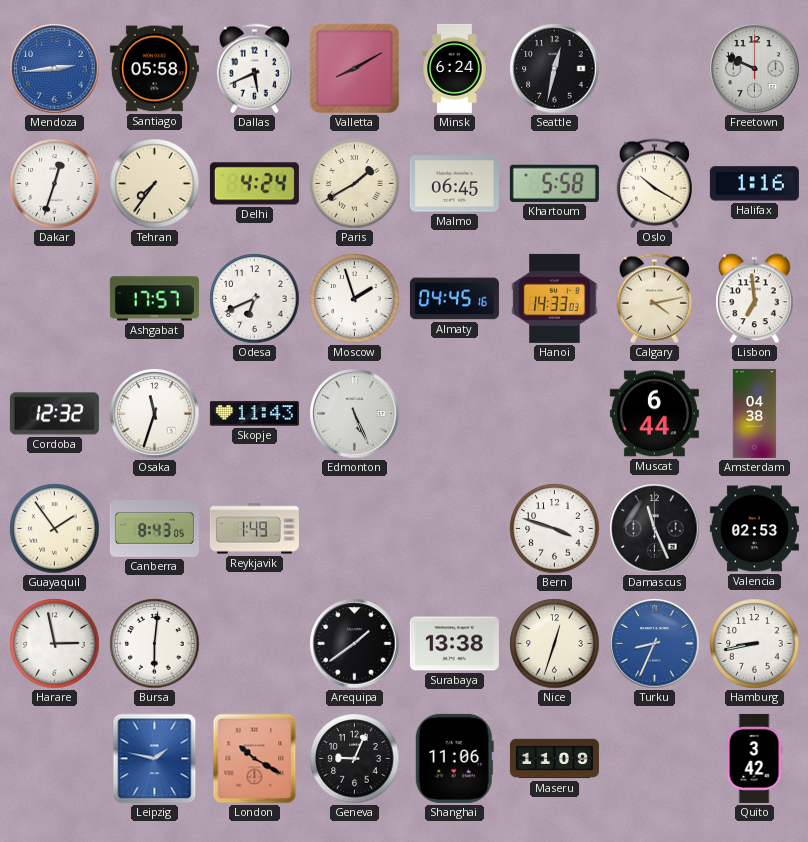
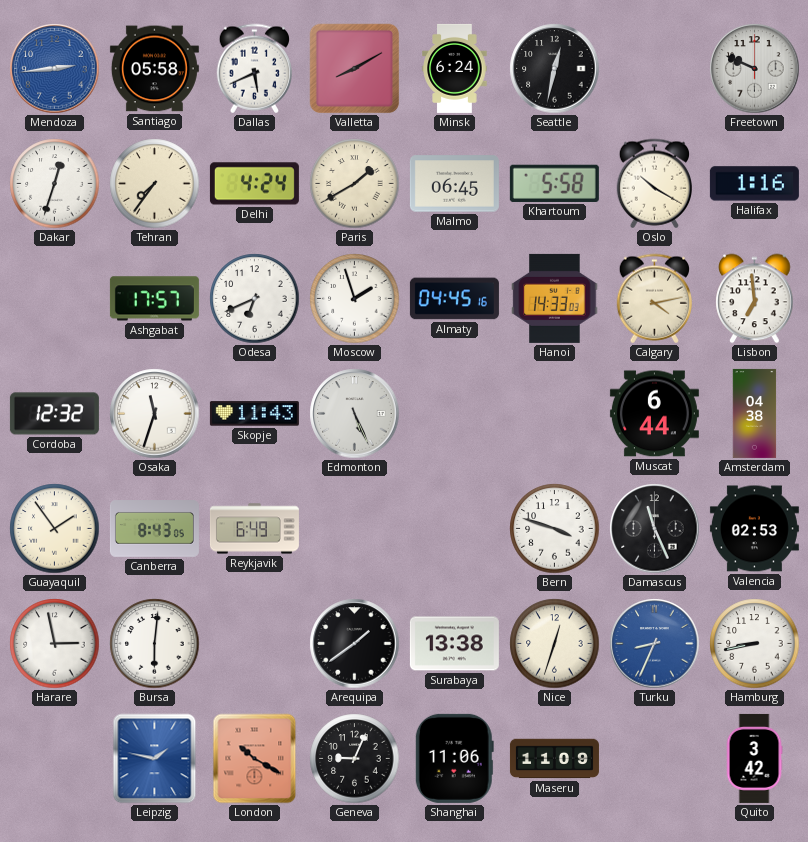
Reykjavik: 1:49 -> 6:49 (254, 529)
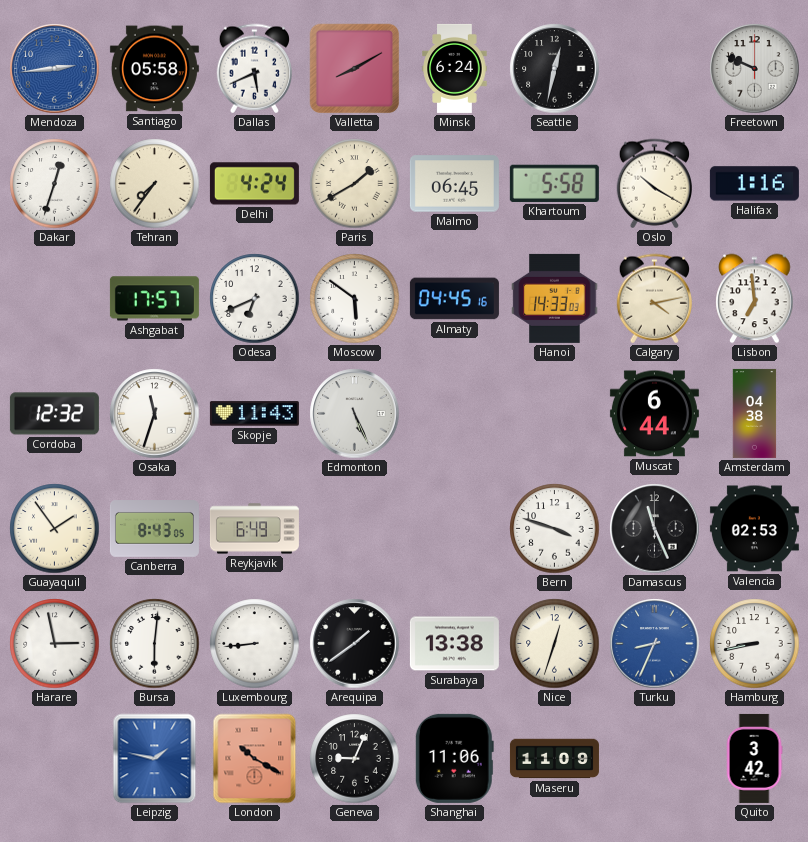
Moscow: 1:57 -> 5:51 (355, 299)
Luxembourg: none -> 8:44 (255, 644)
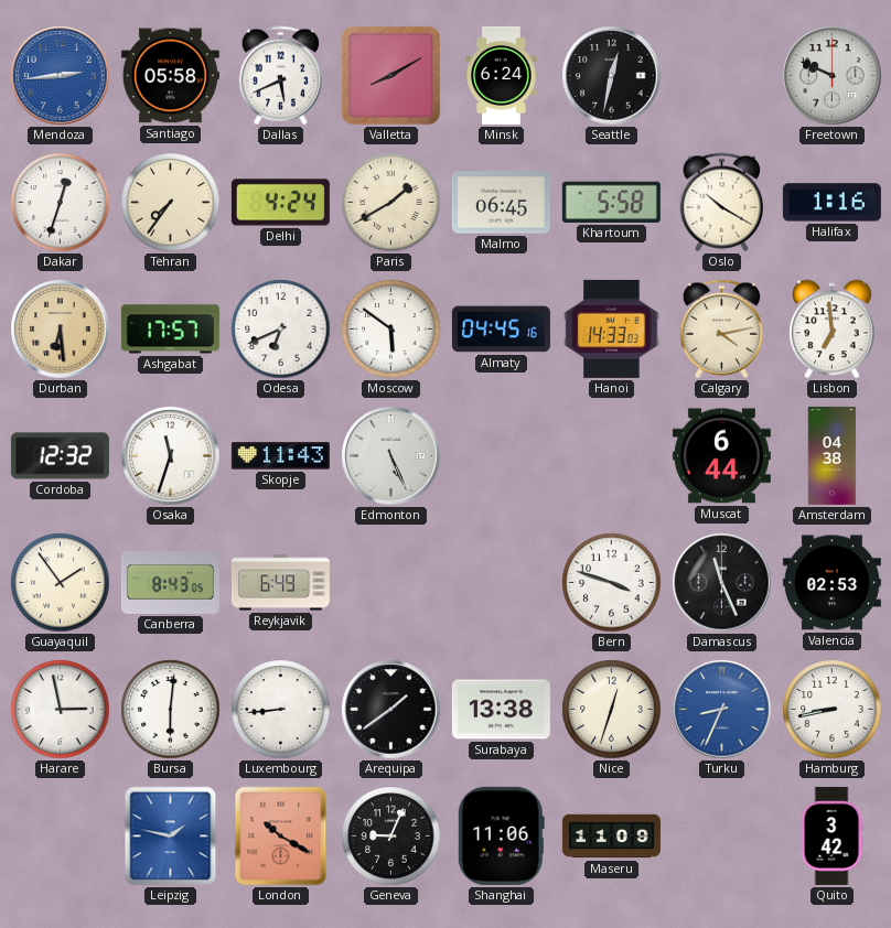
Durban: none -> 6:29 (61, 330)
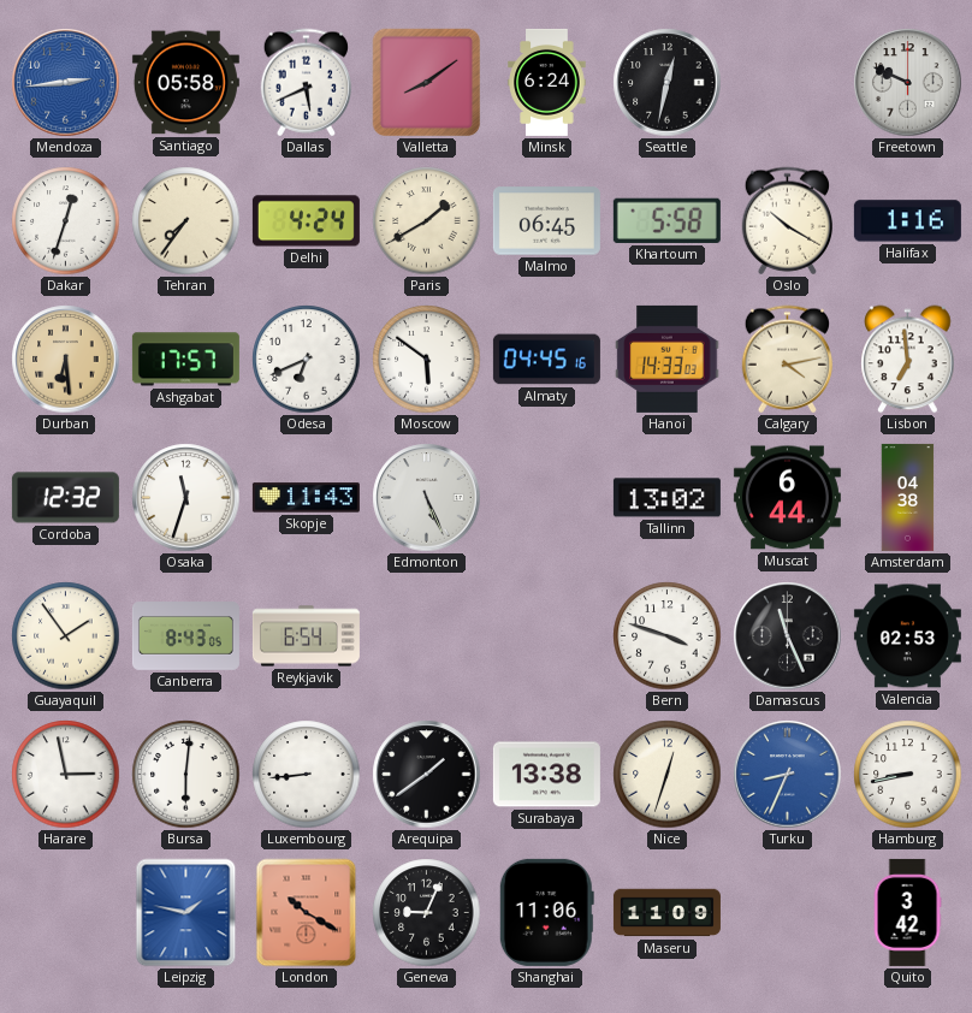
Valletta: 8:10 -> 8:09 (427, 83)
Tallinn: none -> 13:02 (666, 498)
Reykjavik: 6:49 -> 6:54 (306, 636)
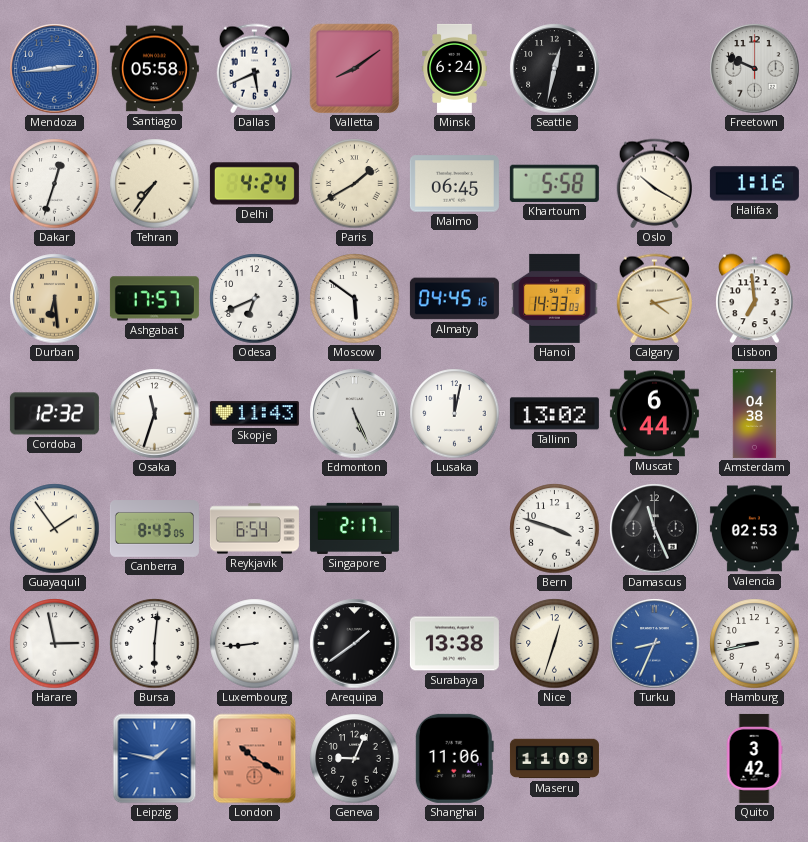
Lusaka: none -> 12:02 (455, 414)
Singapore: none -> 2:17 (354, 528)
